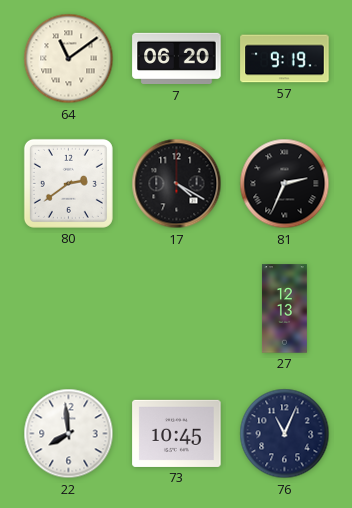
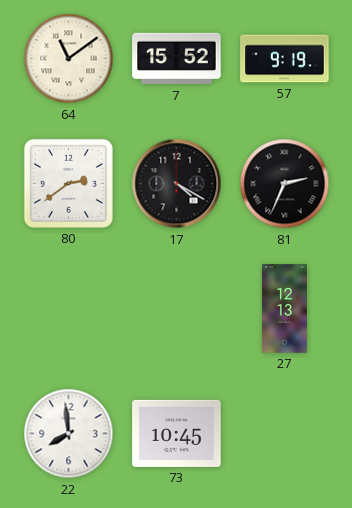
7: 06:20 -> 15:52 (177, 59)
76: 11:04 -> none (285, 434)
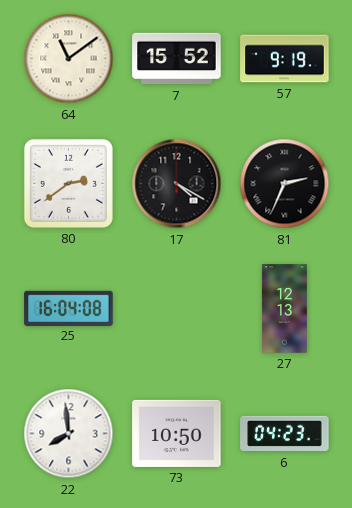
25: none -> 16:04 (69, 308)
73: 10:45 -> 10:50 (177, 433)
6: none -> 04:23 (285, 434)
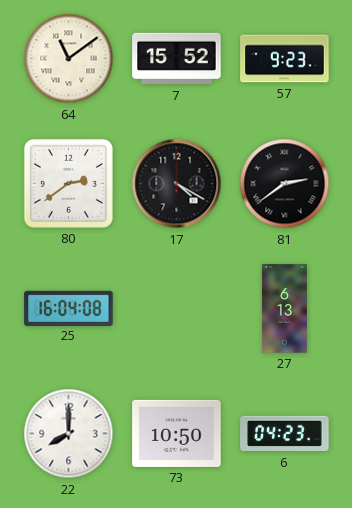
57: 9:19 -> 9:23 (285, 59)
81: 2:34 -> 2:39 (285, 184)
27: 12:13 -> 6:13 (284, 309)
22: 7:59 -> 8:00 (69, 434)
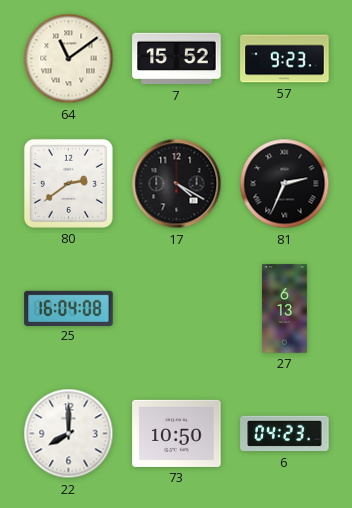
81: 2:39 -> 2:34 (285, 184)
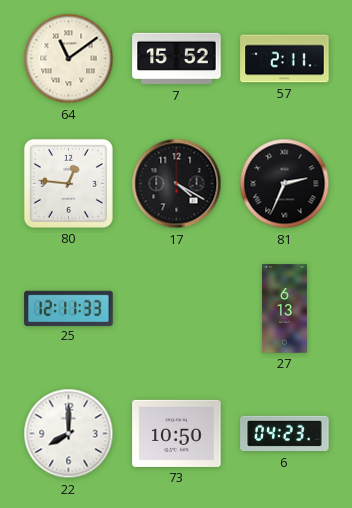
57: 9:23 -> 2:11 (285, 59)
80: 2:39 -> 12:46 (68, 183)
25: 16:04 -> 12:11 (69, 308)
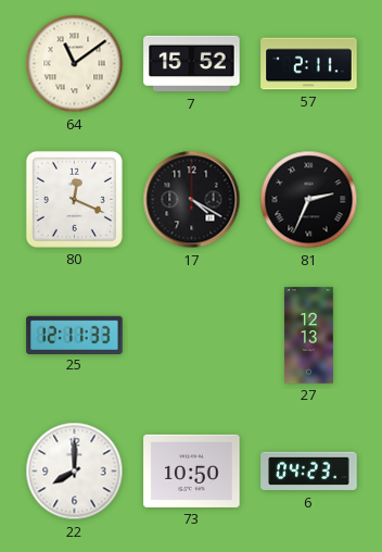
80: 12:46 -> 12:19 (74, 199)
27: 6:13 -> 12:13 (308, 336)
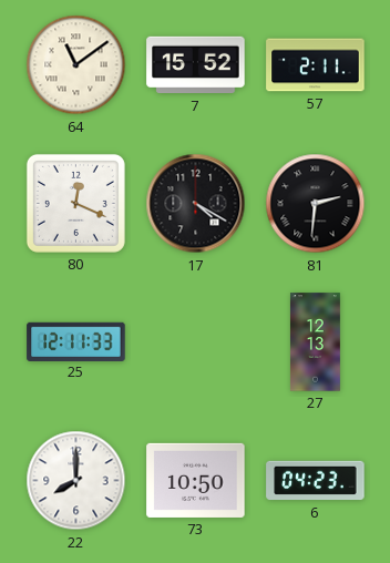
81: 2:34 -> 2:31 (316, 204)
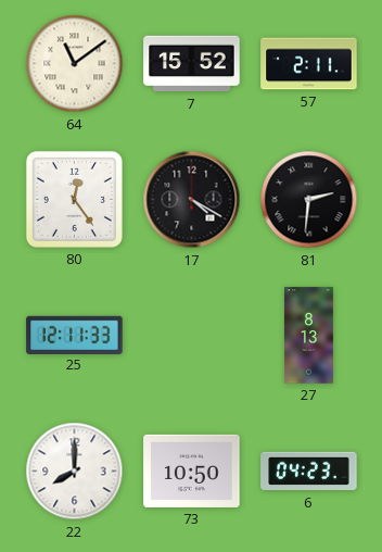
80: 12:19 -> 12:24 (74, 199)
27: 12:13 -> 8:13 (308, 336)
